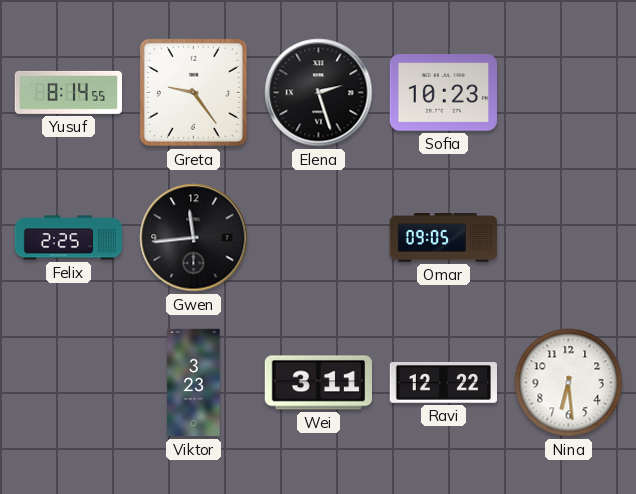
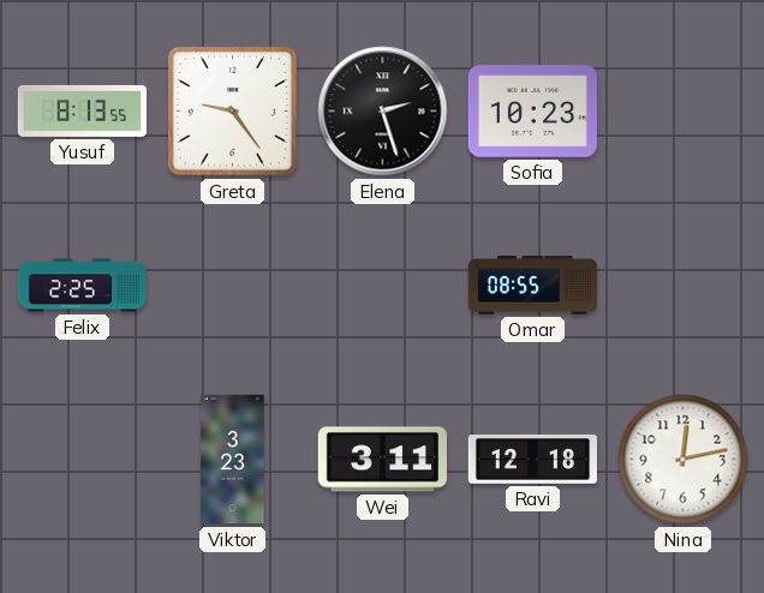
Yusuf: 8:14 -> 8:13 (83, 110)
Gwen: 11:44 -> none (194, 238)
Omar: 09:05 -> 08:55 (533, 286)
Ravi: 12:22 -> 12:18 (533, 460)
Nina: 6:29 -> 12:13 (684, 460)
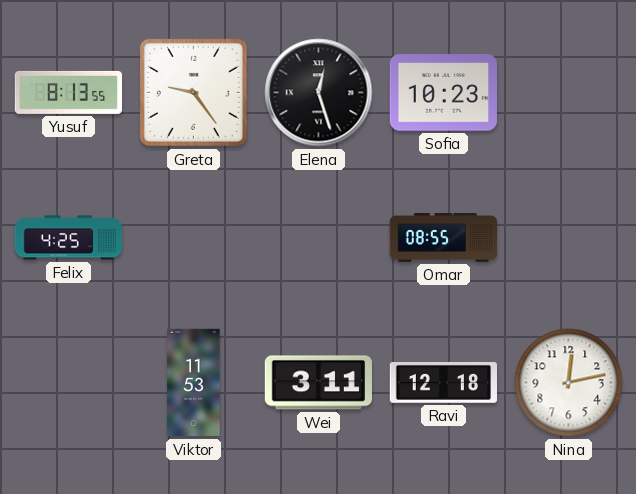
Elena: 2:27 -> 12:27 (319, 93)
Felix: 2:25 -> 4:25 (69, 238)
Viktor: 3:23 -> 11:53 (194, 383)
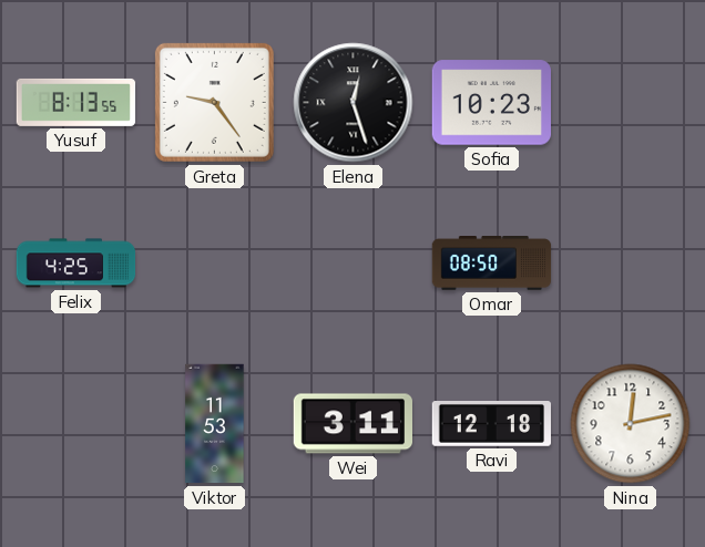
Omar: 08:55 -> 08:50 (492, 264)
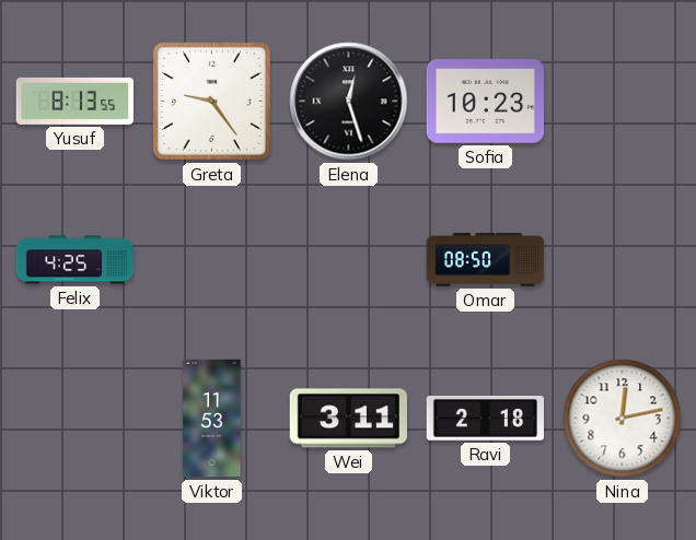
Ravi: 12:18 -> 2:18 (486, 419)
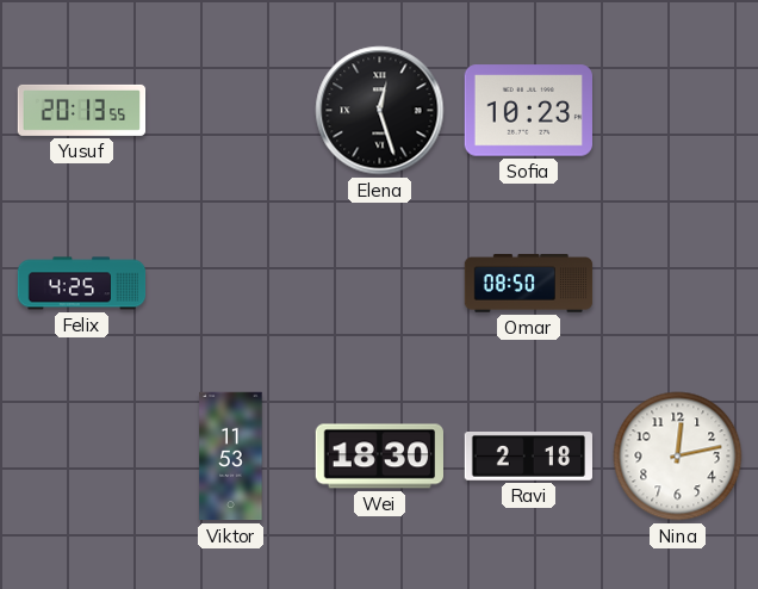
Yusuf: 8:13 -> 20:13 (82, 110)
Greta: 9:24 -> none (211, 101)
Wei: 3:11 -> 18:30 (379, 457)
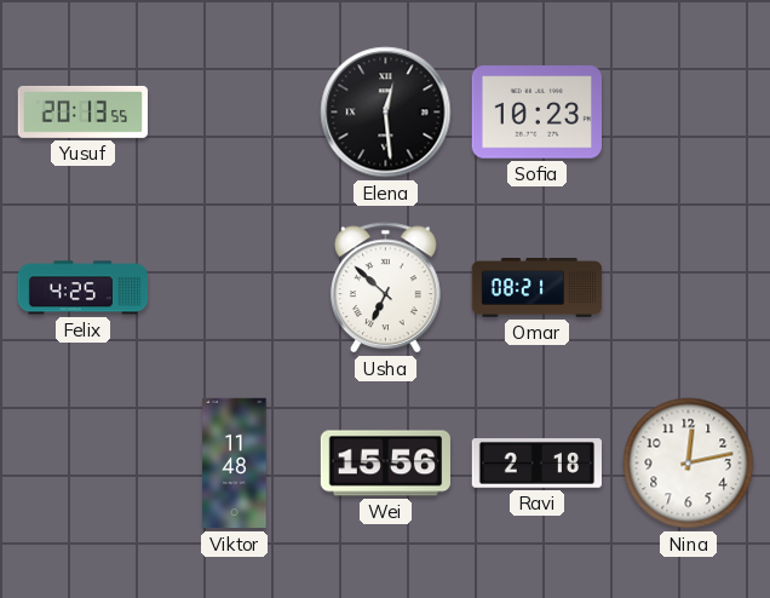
Elena: 12:27 -> 12:29 (386, 113)
Usha: none -> 6:52 (386, 288)
Omar: 08:50 -> 08:21 (538, 288)
Viktor: 11:53 -> 11:48 (235, 464)
Wei: 18:30 -> 15:56 (385, 464)
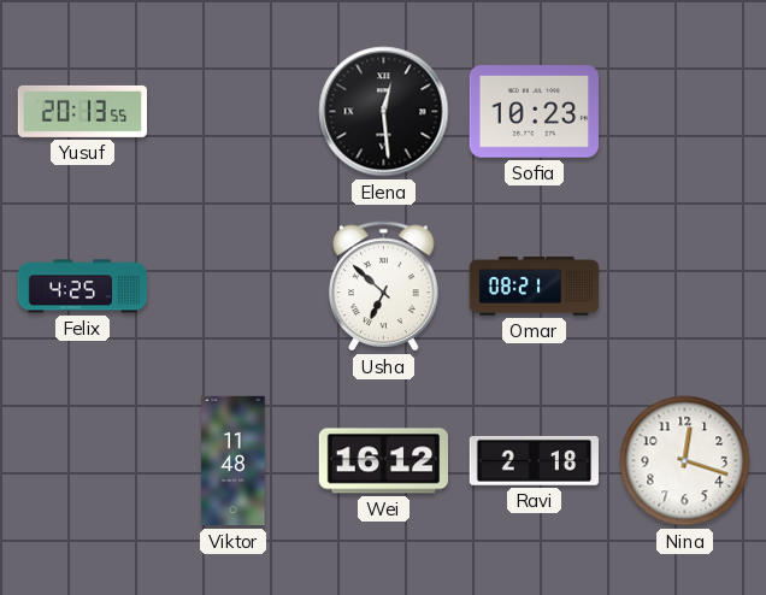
Wei: 15:56 -> 16:12 (383, 461)
Nina: 12:13 -> 12:18 (685, 461)
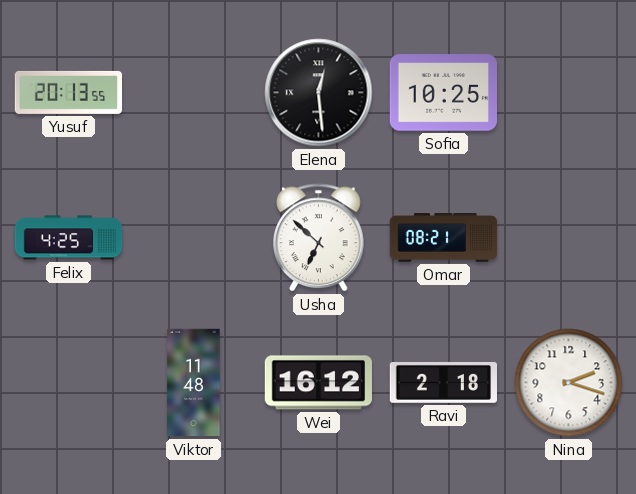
Sofia: 10:23 -> 10:25 (443, 93)
Nina: 12:18 -> 2:18 (569, 383)
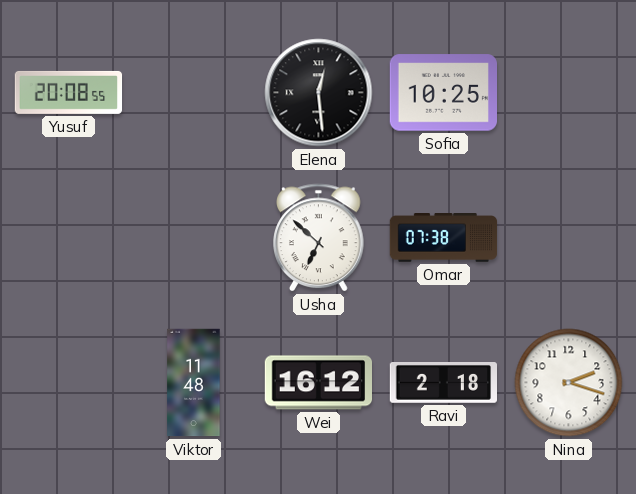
Yusuf: 20:13 -> 20:08 (69, 92)
Felix: 4:25 -> none (69, 238)
Omar: 08:21 -> 07:38 (444, 238)
